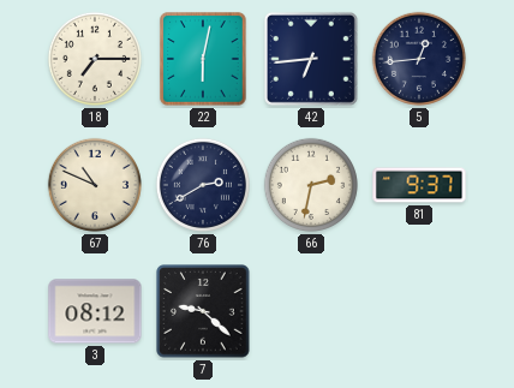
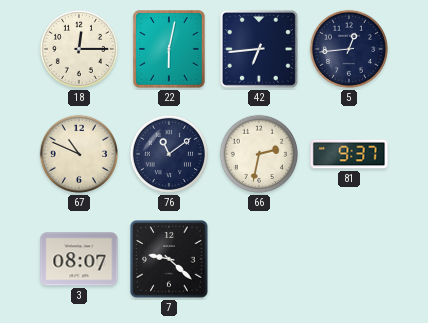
18: 7:15 -> 12:15 (79, 49)
76: 2:40 -> 11:09 (169, 154)
3: 08:12 -> 08:07 (79, 259)
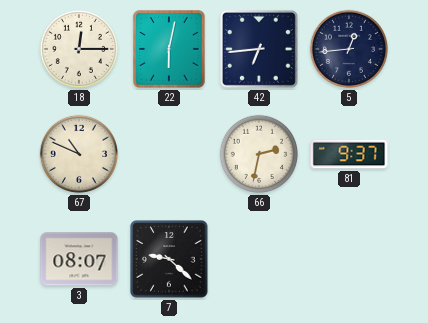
76: 11:09 -> none (169, 154)
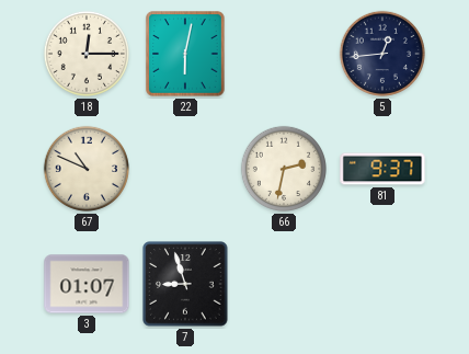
42: 6:44 -> none (259, 49)
3: 08:07 -> 01:07 (87, 284)
7: 9:22 -> 8:57 (185, 284)
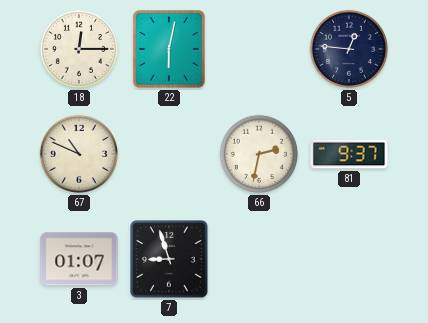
5: 12:44 -> 12:46 (349, 49)
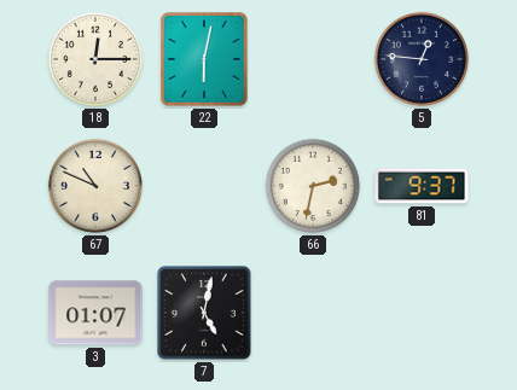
7: 8:57 -> 5:02 (204, 313)
